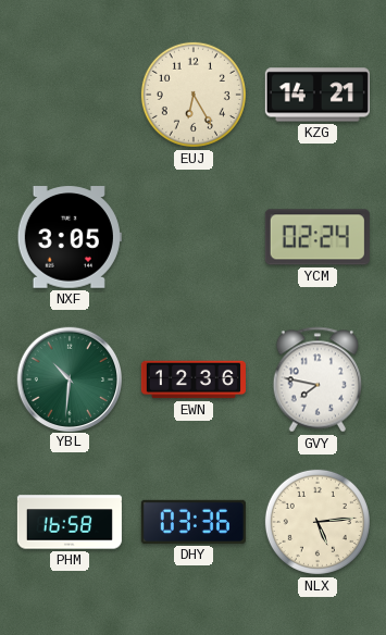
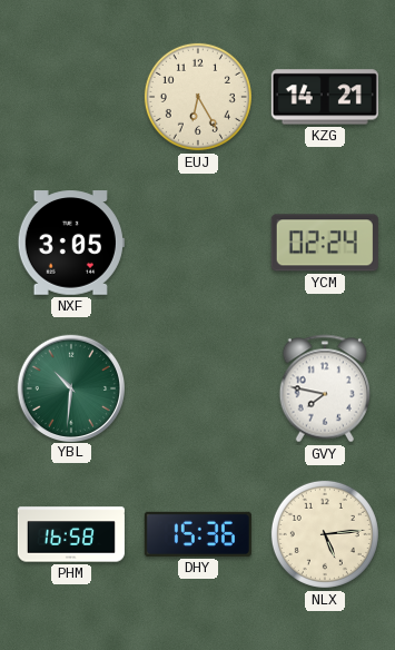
EWN: 12:36 -> none (194, 379)
DHY: 03:36 -> 15:36 (198, 534)
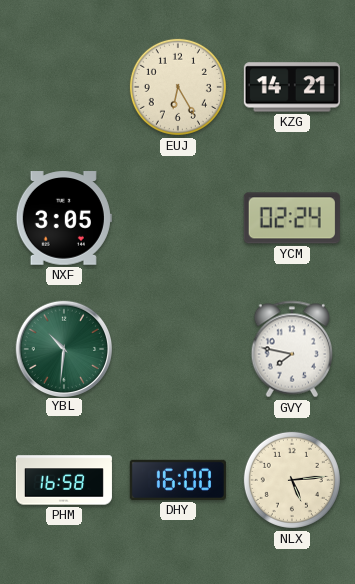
DHY: 15:36 -> 16:00 (178, 480)
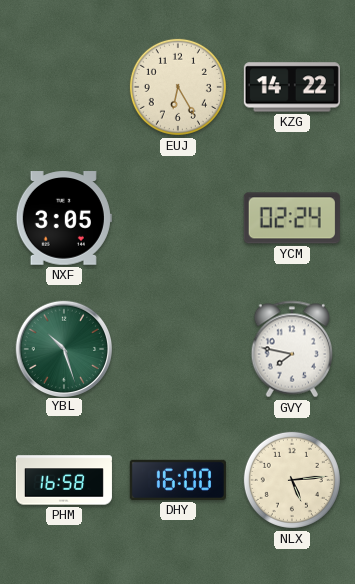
KZG: 14:21 -> 14:22 (292, 87)
YBL: 10:31 -> 10:27 (63, 348)
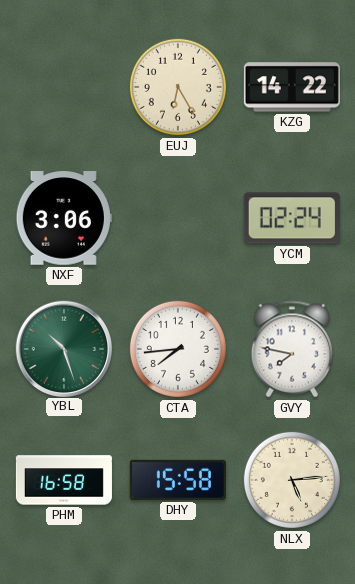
NXF: 3:05 -> 3:06 (64, 218)
CTA: none -> 7:44 (178, 349)
DHY: 16:00 -> 15:58 (178, 480)
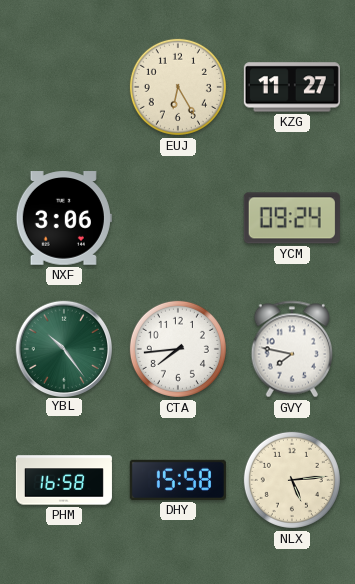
KZG: 14:22 -> 11:27 (292, 87)
YCM: 02:24 -> 09:24 (292, 218)
YBL: 10:27 -> 10:24 (63, 348)
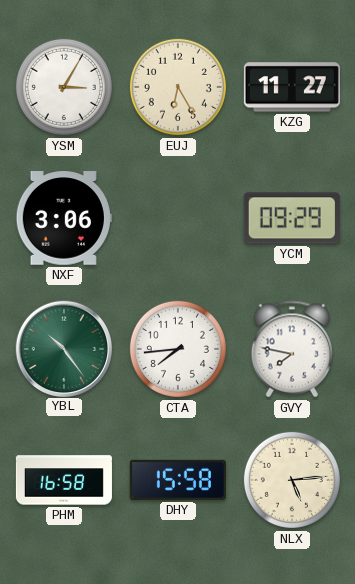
YSM: none -> 3:05 (64, 87)
YCM: 09:24 -> 09:29 (292, 218)
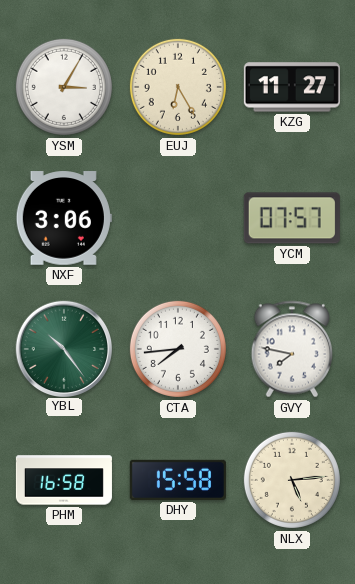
YCM: 09:29 -> 07:57 (292, 218)
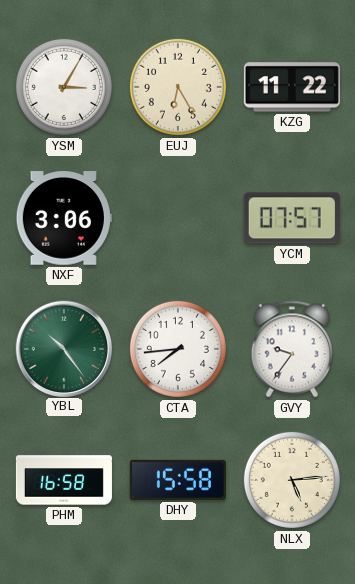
KZG: 11:27 -> 11:22 (292, 87)
GVY: 7:47 -> 9:36 (291, 349)
